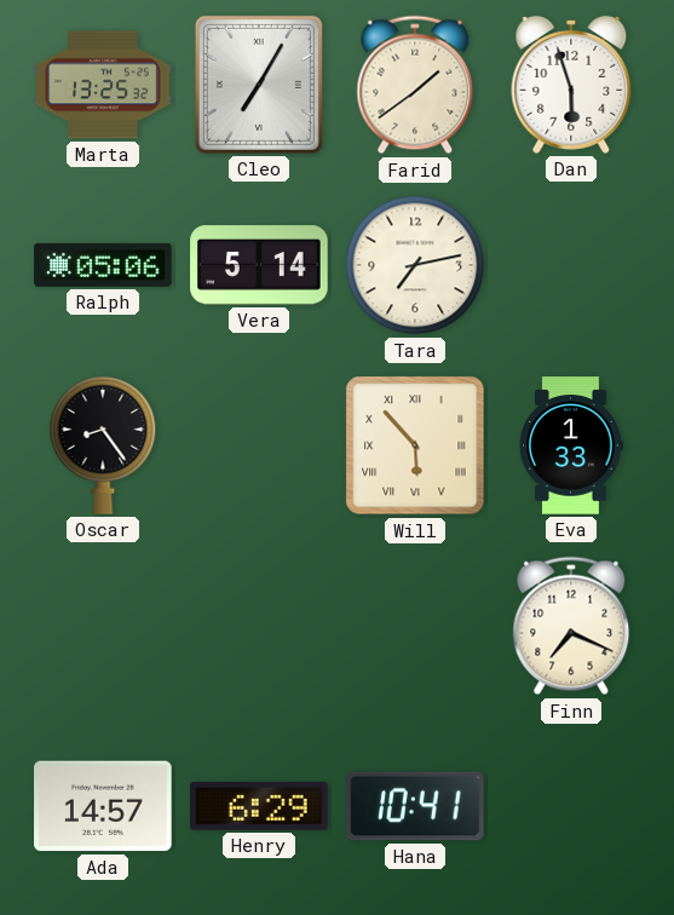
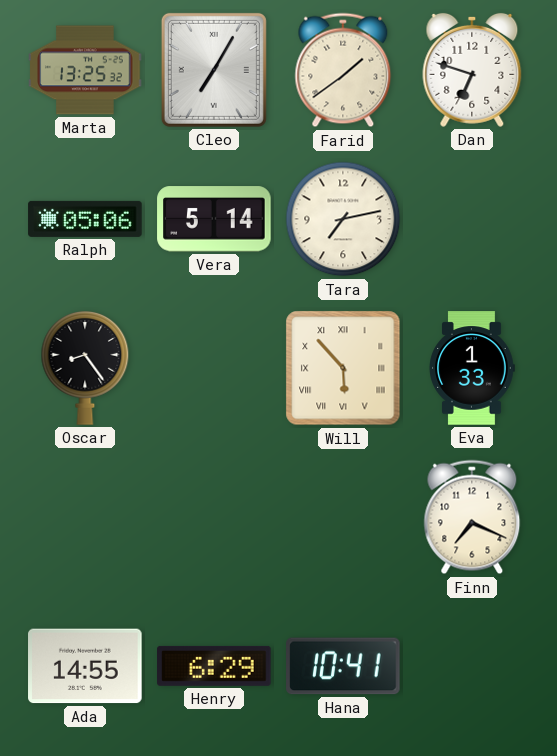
Dan: 5:57 -> 6:48 (472, 70)
Ada: 14:57 -> 14:55 (85, 666)
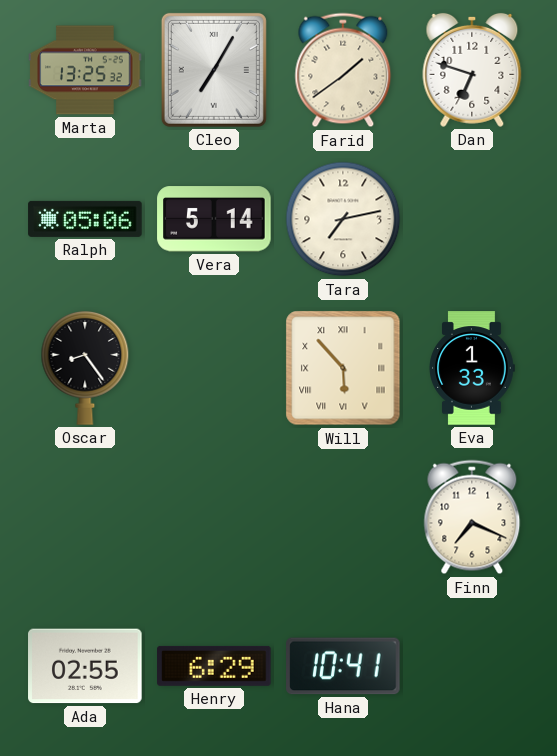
Ada: 14:55 -> 02:55 (85, 666)
